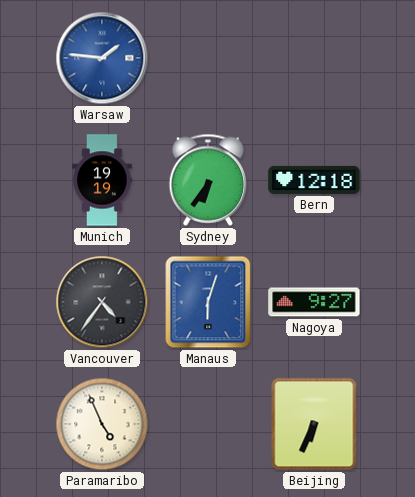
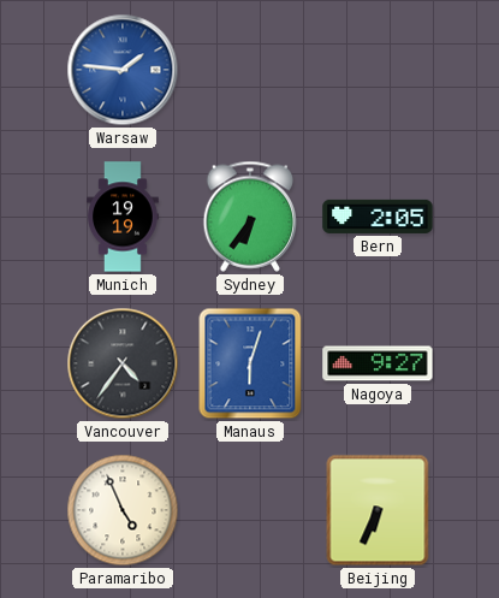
Bern: 12:18 -> 2:05 (378, 217)
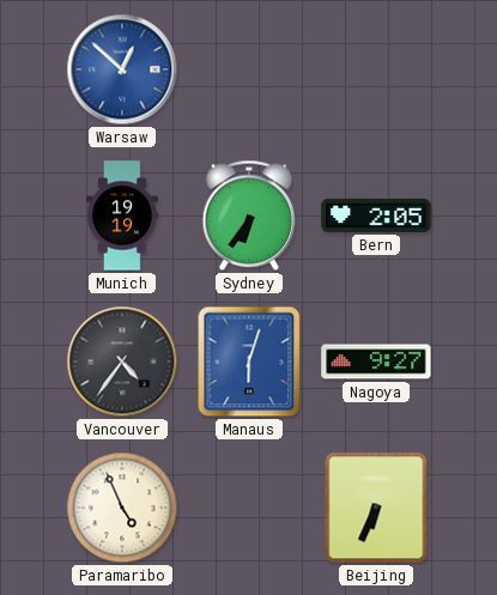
Warsaw: 1:46 -> 12:52 (122, 69)
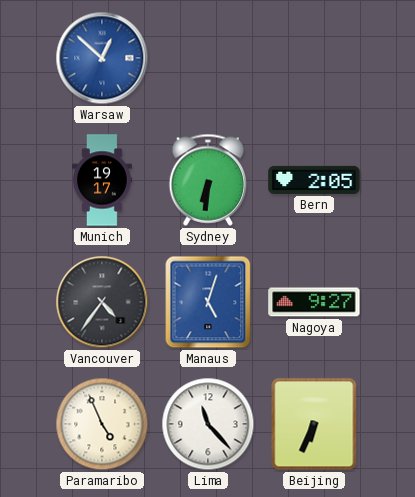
Munich: 19:19 -> 19:17 (102, 180)
Sydney: 6:36 -> 6:31 (208, 180)
Manaus: 6:03 -> 5:03 (208, 302)
Lima: none -> 11:23 (208, 424)
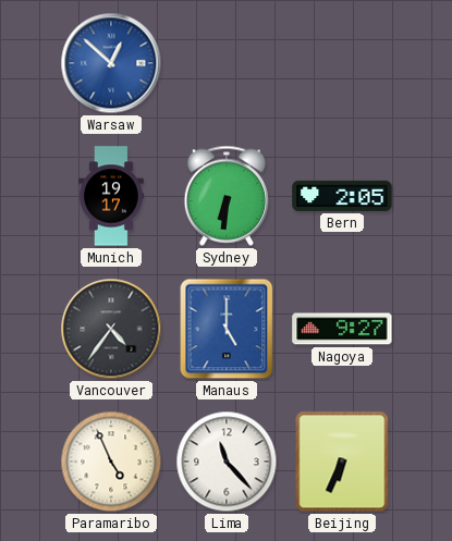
Manaus: 5:03 -> 5:00 (227, 329)
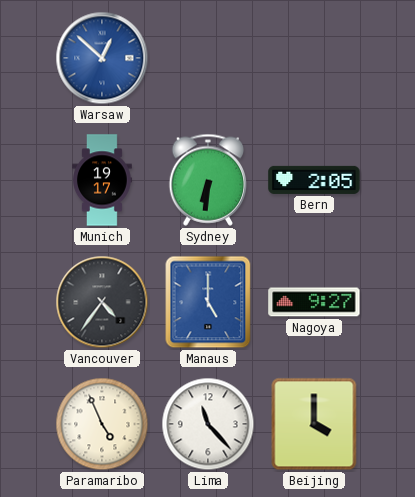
Beijing: 6:34 -> 4:00 (314, 424)
